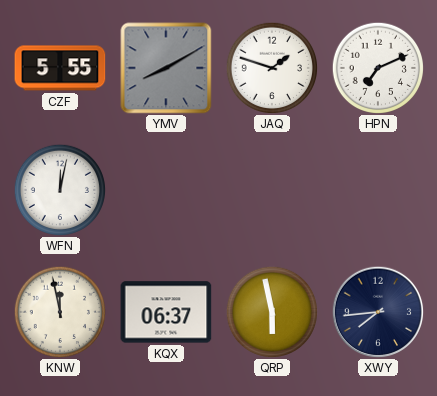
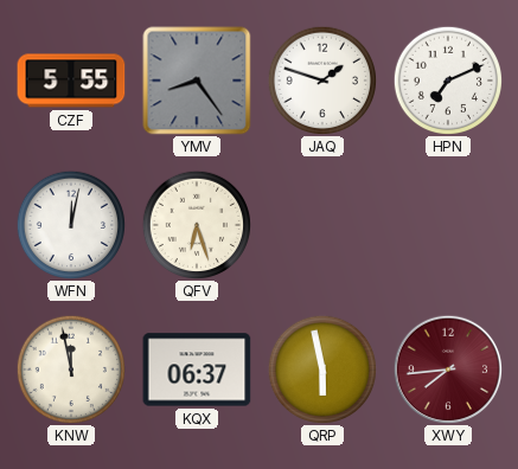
YMV: 8:10 -> 8:24 (197, 81)
QFV: none -> 6:27 (196, 224)
XWY dial: navy -> burgundy (448, 370)
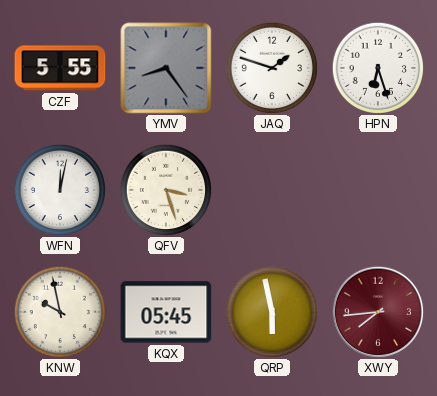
HPN: 7:11 -> 6:27 (377, 67)
QFV: 6:27 -> 3:27 (165, 189)
KNW: 11:58 -> 9:58 (59, 311)
KQX: 06:37 -> 05:45 (166, 312)
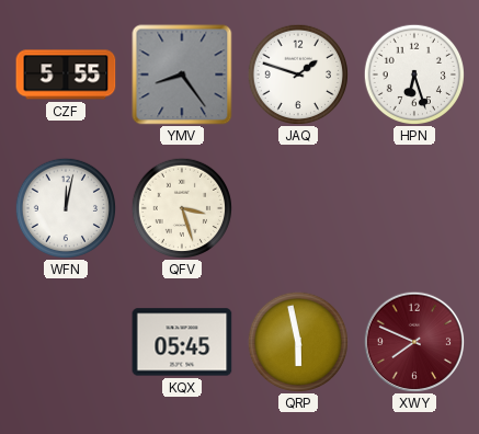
KNW: 9:58 -> none (59, 311)
XWY: 7:44 -> 7:49 (414, 342)
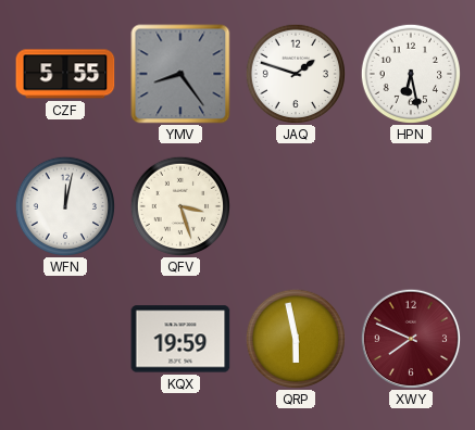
HPN: 6:27 -> 6:28 (410, 73)
KQX: 05:45 -> 19:59 (180, 339)
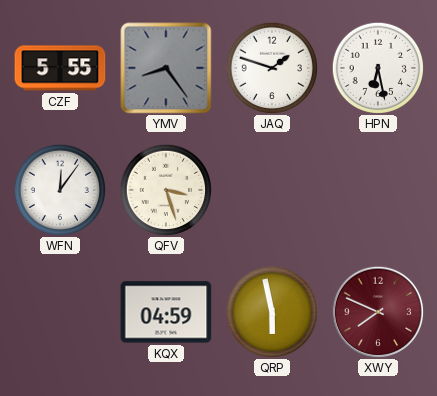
WFN: 12:02 -> 12:06 (59, 189)
KQX: 19:59 -> 04:59 (166, 312)
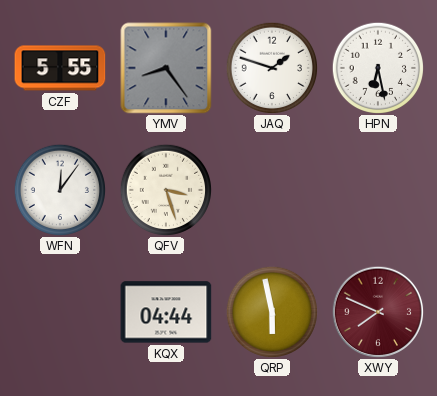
KQX: 04:59 -> 04:44 (166, 312)
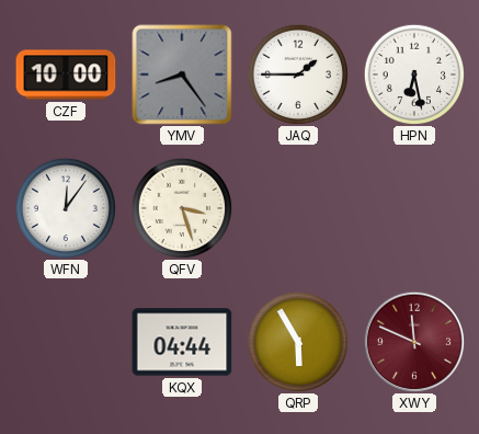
CZF: 5:55 -> 10:00 (66, 75)
JAQ: 1:48 -> 1:45 (297, 73)
QRP: 5:58 -> 5:55 (297, 341)
XWY: 7:49 -> 11:49 (414, 342)
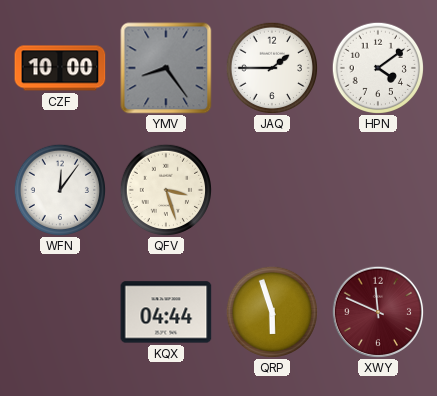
HPN: 6:28 -> 4:09 (377, 67)
QRP: 5:55 -> 5:57 (271, 311)
